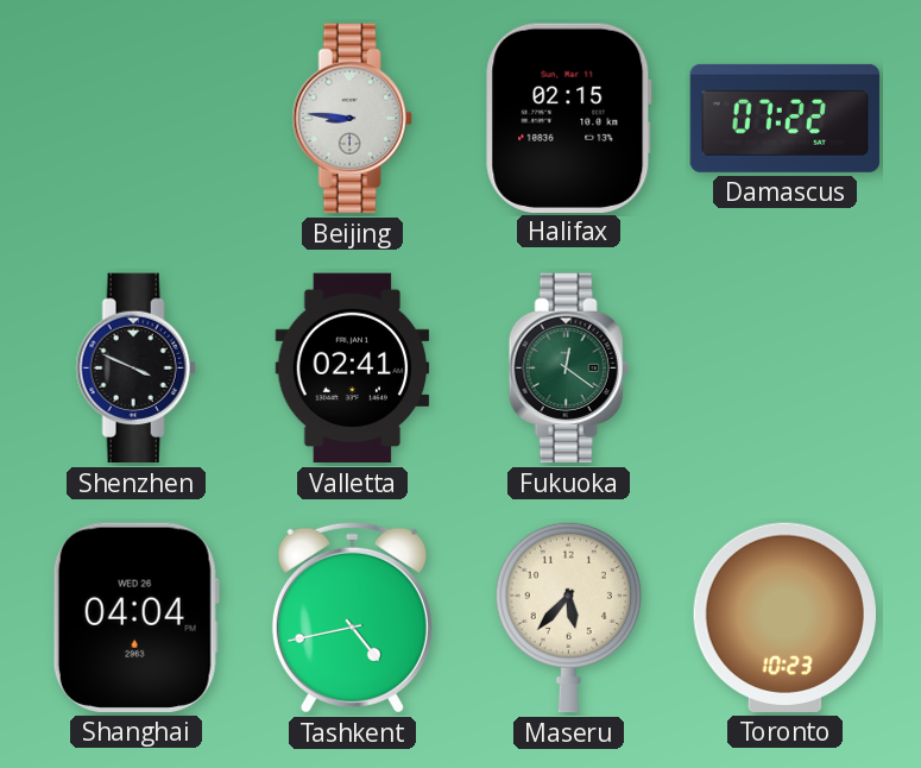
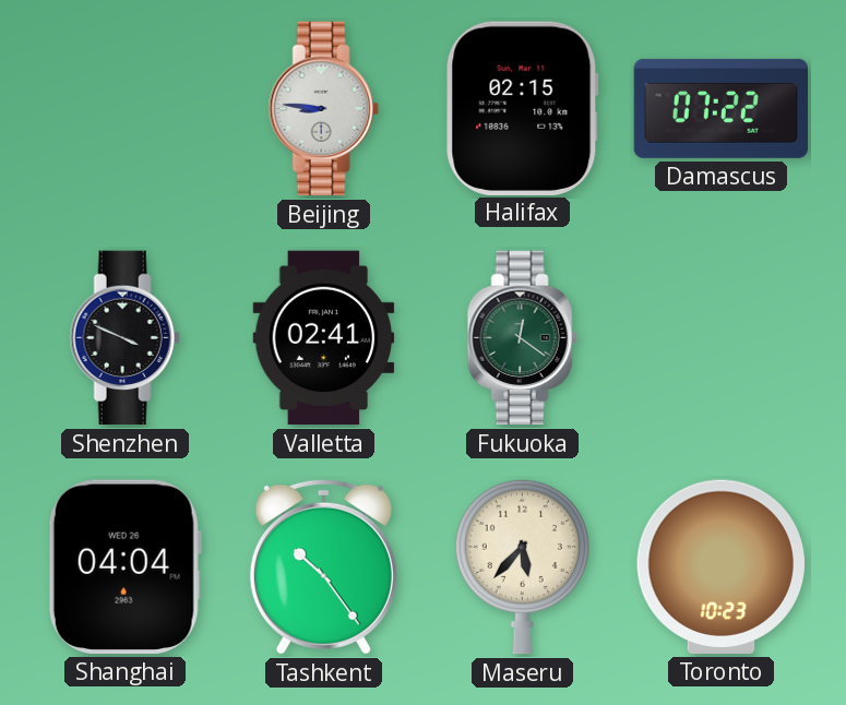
Tashkent: 4:43 -> 10:24 (323, 566)
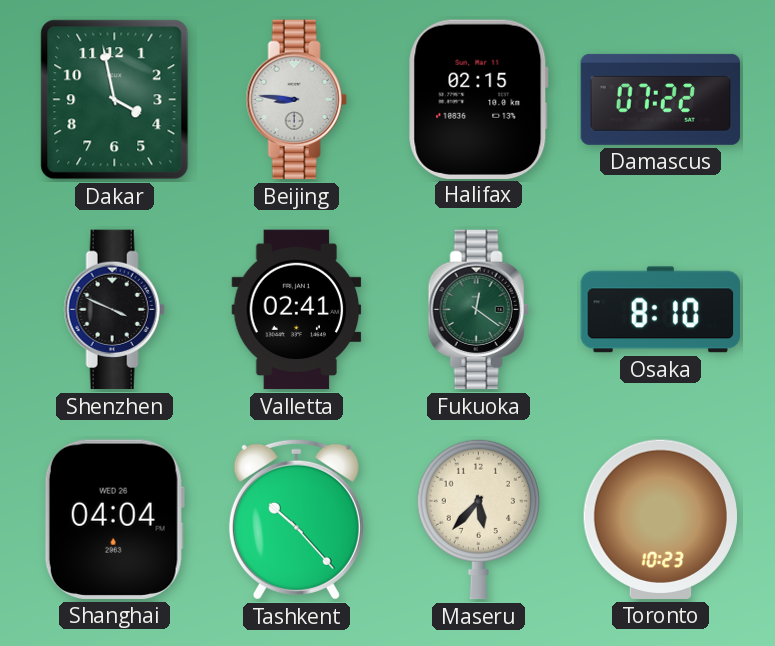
Dakar: none -> 3:58 (115, 100)
Osaka: none -> 8:10 (660, 310)
Tashkent: 10:24 -> 10:23 (296, 519)
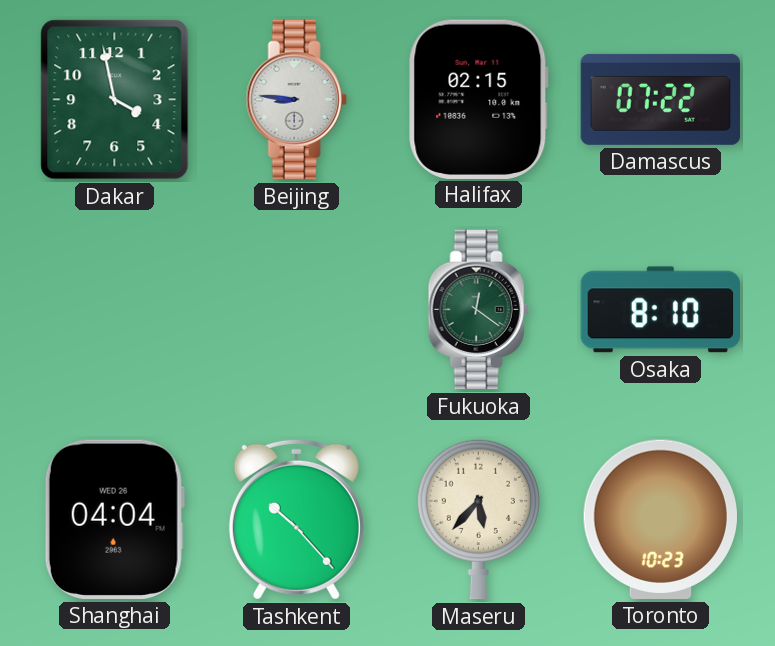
Shenzhen: 3:49 -> none (114, 310)
Valletta: 02:41 -> none (297, 310)
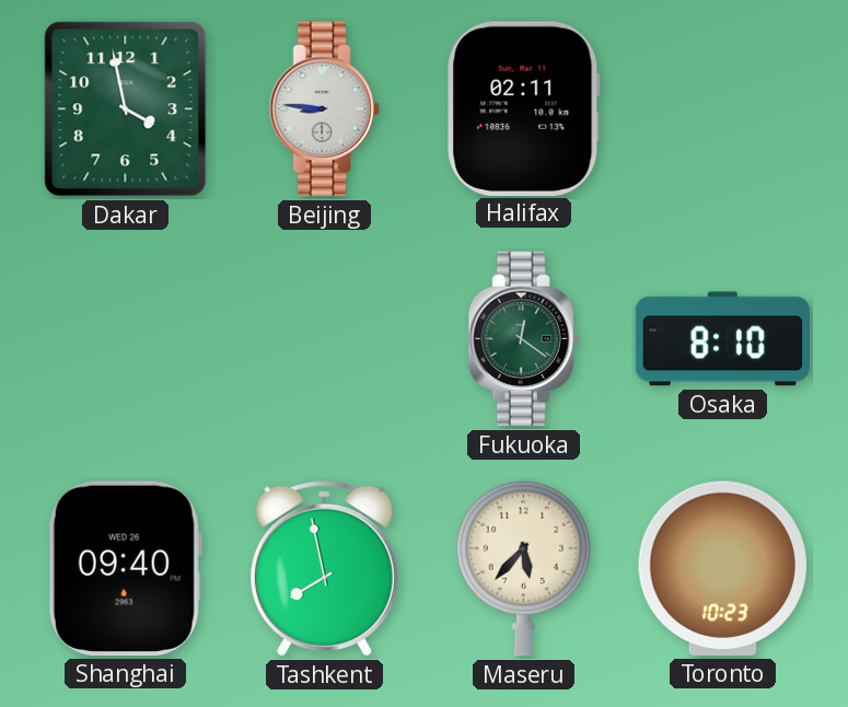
Halifax: 02:15 -> 02:11 (524, 108)
Damascus: 07:22 -> none (661, 99)
Shanghai: 04:04 -> 09:40 (125, 568)
Tashkent: 10:23 -> 7:58 (324, 568)
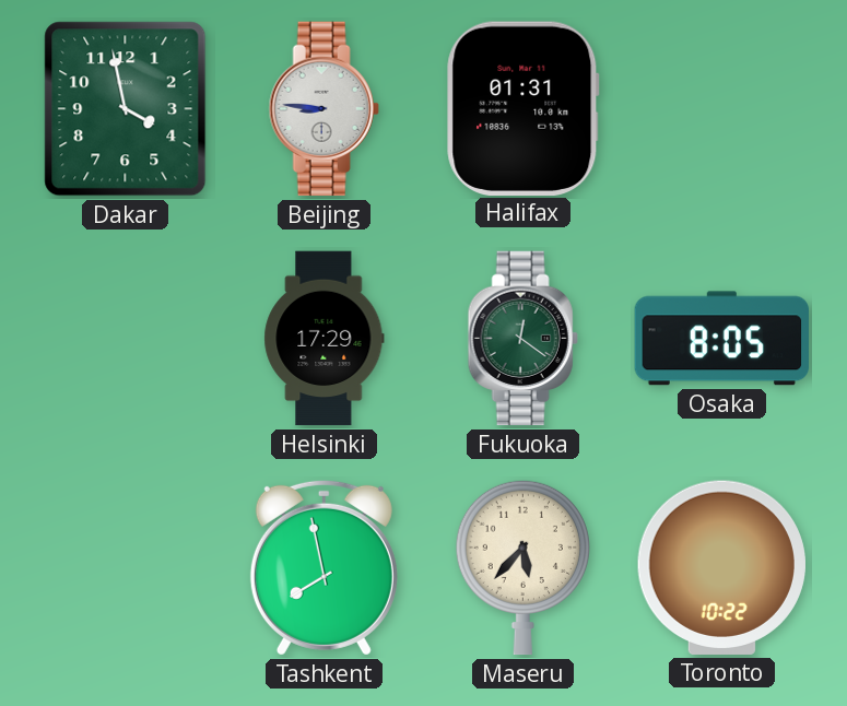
Halifax: 02:11 -> 01:31 (524, 108)
Helsinki: none -> 17:29 (325, 339)
Osaka: 8:10 -> 8:05 (721, 339)
Shanghai: 09:40 -> none (125, 568)
Toronto: 10:23 -> 10:22 (721, 567)
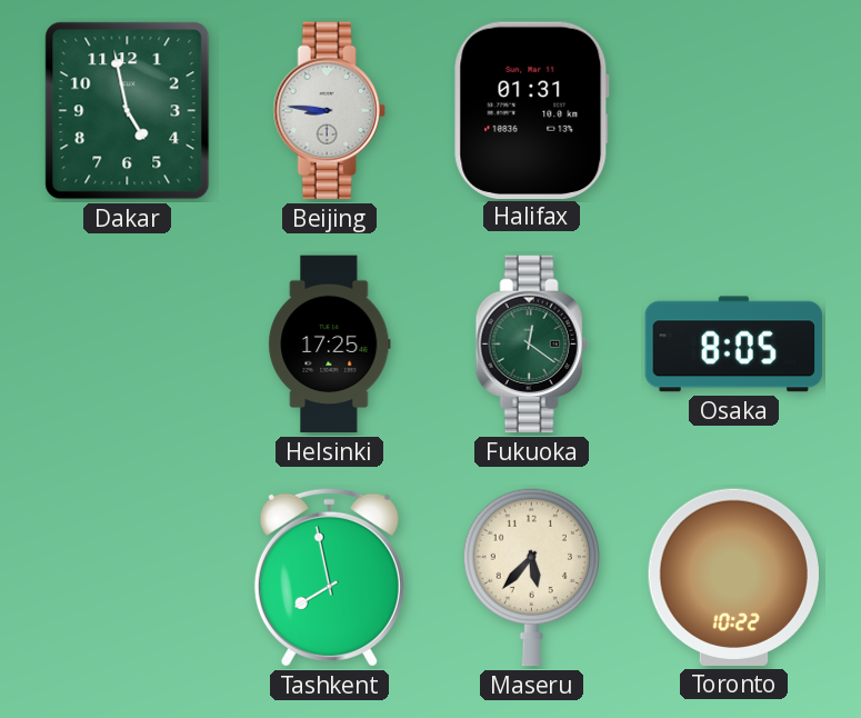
Dakar: 3:58 -> 4:58 (128, 111)
Helsinki: 17:29 -> 17:25 (330, 345)
